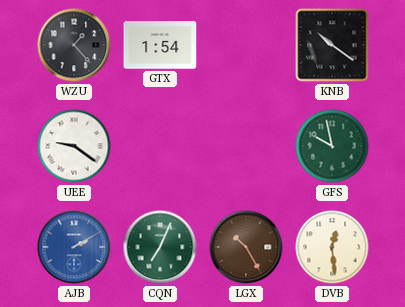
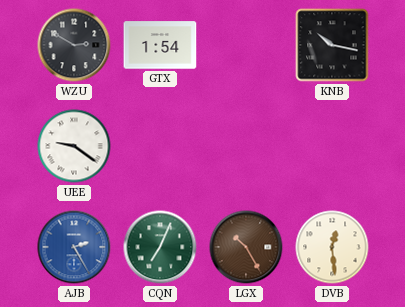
WZU: 1:23 -> 2:50 (74, 45)
KNB: 10:21 -> 10:17 (332, 45)
GFS: 9:58 -> none (332, 146)
AJB: 2:10 -> 2:25 (74, 247)
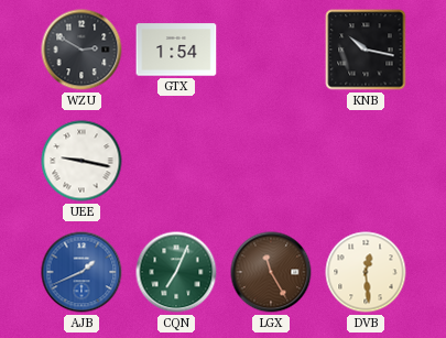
UEE: 9:21 -> 9:17 (81, 161)
AJB: 2:25 -> 1:41 (81, 272)
LGX: 10:25 -> 11:25 (271, 272)
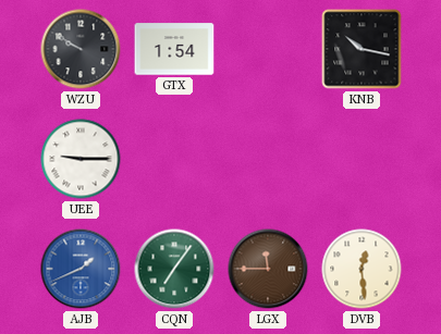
WZU: 2:50 -> 9:50 (81, 49)
UEE: 9:17 -> 9:15 (81, 159)
CQN: 7:04 -> 7:06 (174, 269)
LGX: 11:25 -> 11:45 (268, 269)
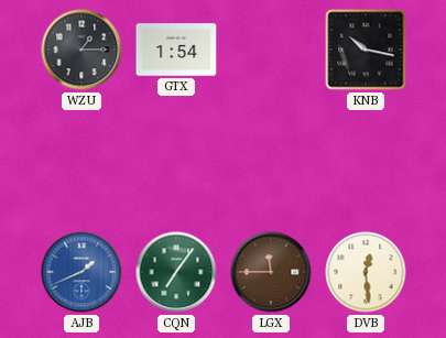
WZU: 9:50 -> 1:15 (81, 50)
UEE: 9:15 -> none (81, 159)
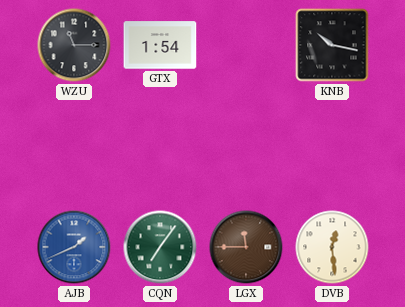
WZU: 1:15 -> 11:15 (74, 45)
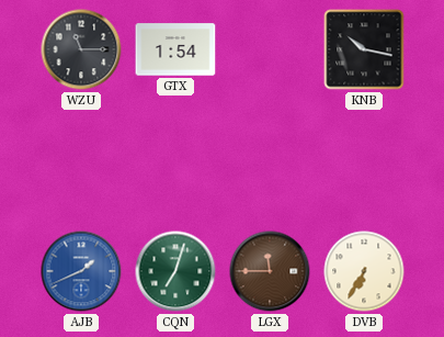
CQN: 7:06 -> 7:03 (175, 271)
DVB: 12:29 -> 6:35 (364, 271)
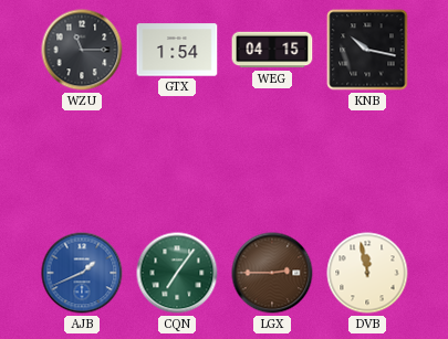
WEG: none -> 04:15 (272, 50)
CQN: 7:03 -> 7:06 (177, 273)
LGX: 11:45 -> 2:45 (272, 273)
DVB: 6:35 -> 11:58 (367, 273)
